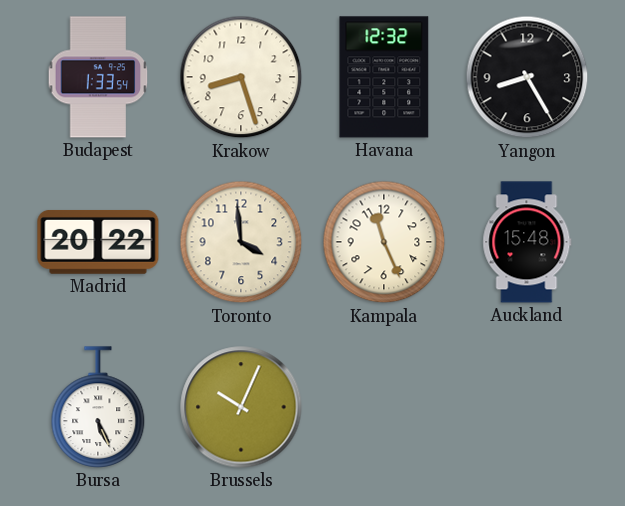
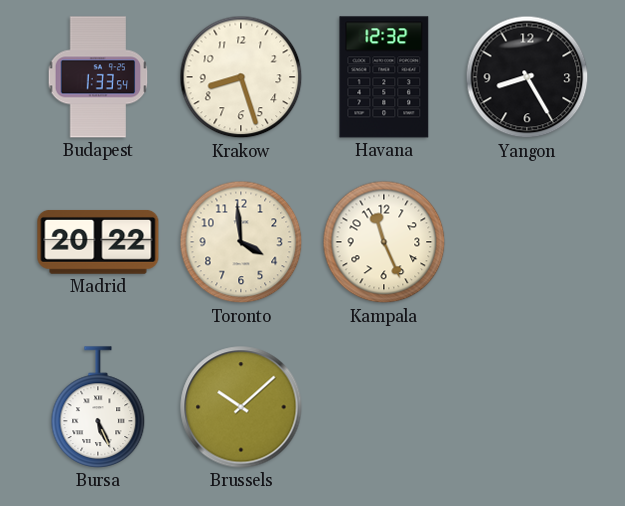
Auckland: 15:48 -> none (527, 242)
Brussels: 10:04 -> 10:08 (241, 407)
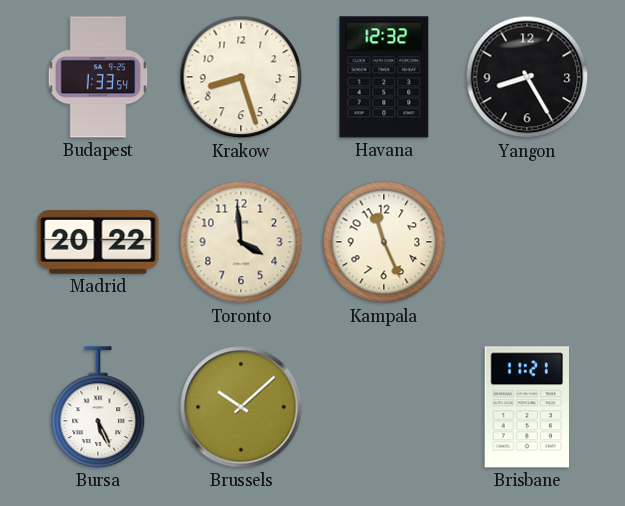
Brisbane: none -> 11:21 (526, 407)
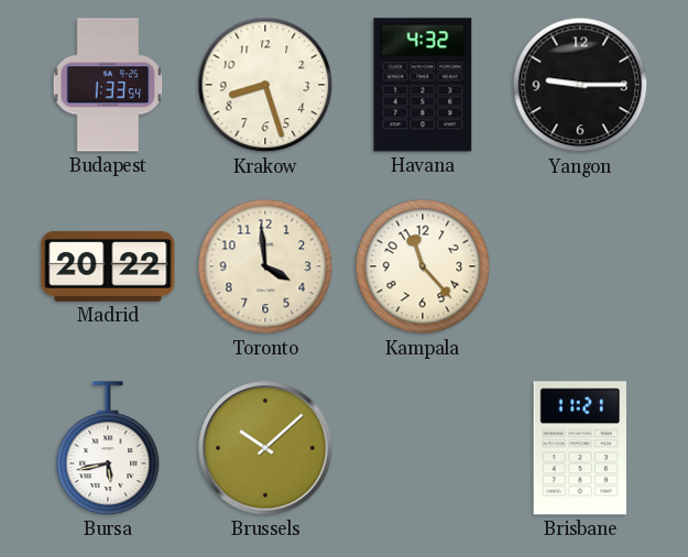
Havana: 12:32 -> 4:32 (423, 85)
Yangon: 8:25 -> 9:15 (580, 85)
Kampala: 11:26 -> 11:23 (423, 266)
Bursa: 5:26 -> 5:43 (108, 448)
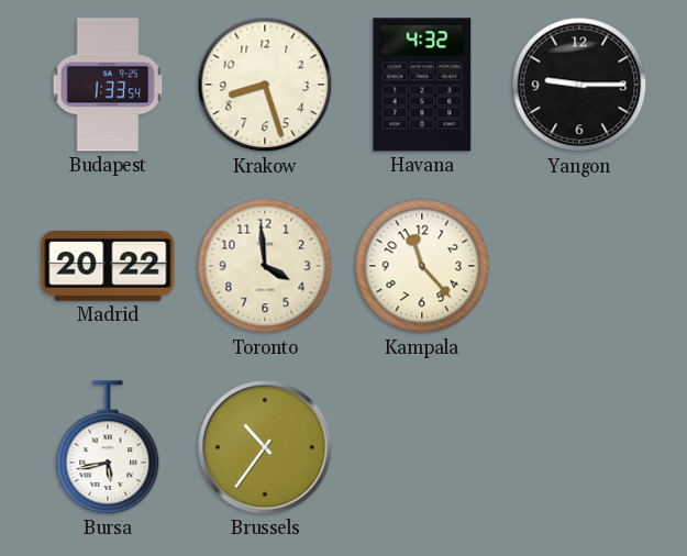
Brussels: 10:08 -> 10:36 (265, 447)
Brisbane: 11:21 -> none (579, 448)
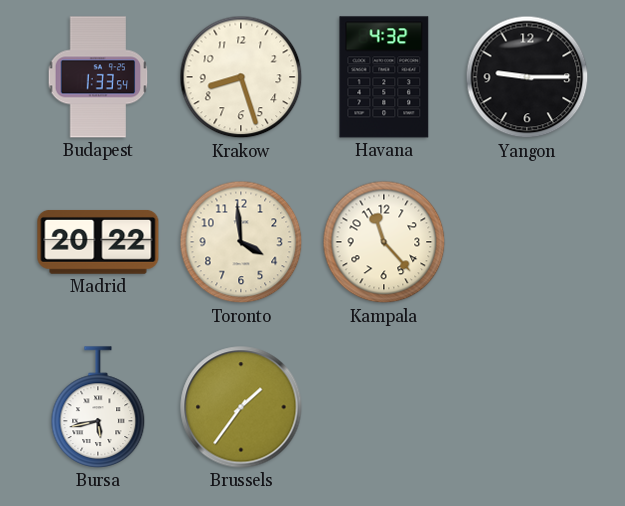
Brussels: 10:36 -> 1:36 (241, 407)
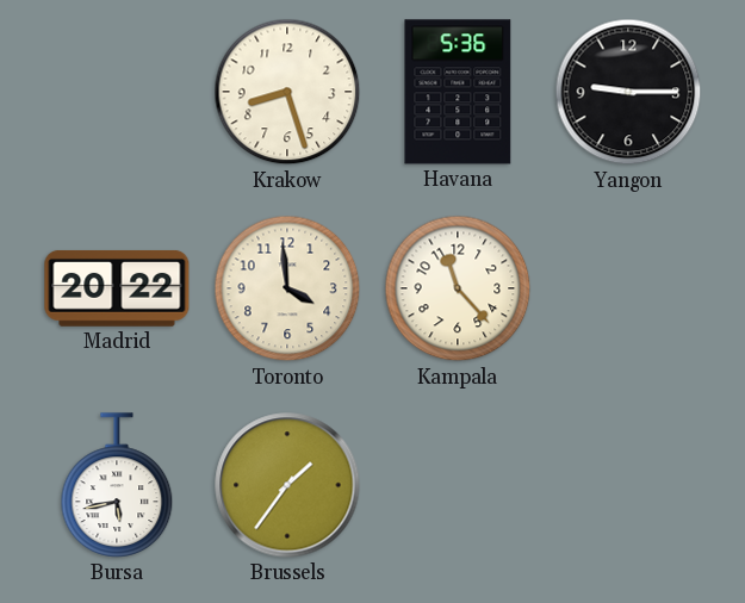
Budapest: 1:33 -> none (98, 77)
Havana: 4:32 -> 5:36 (458, 92)
